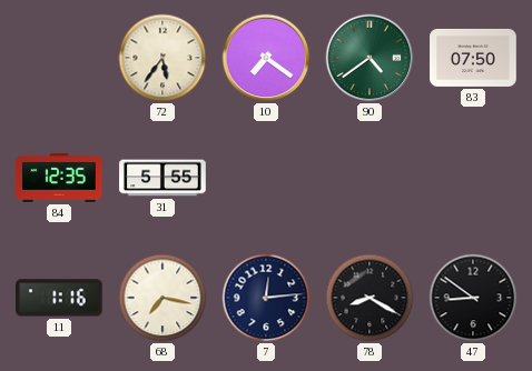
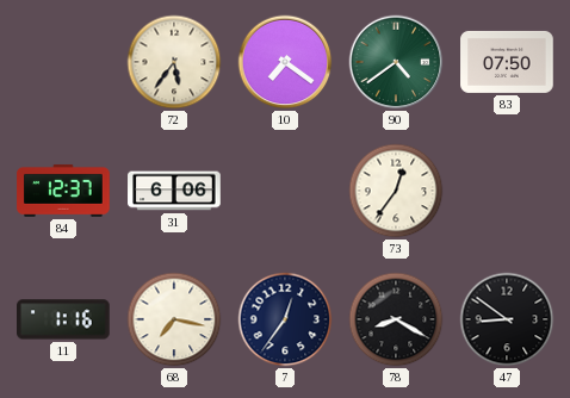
84: 12:35 -> 12:37 (63, 191)
31: 5:55 -> 6:06 (174, 191)
73: none -> 12:36 (396, 191)
7: 12:14 -> 12:36 (285, 319)
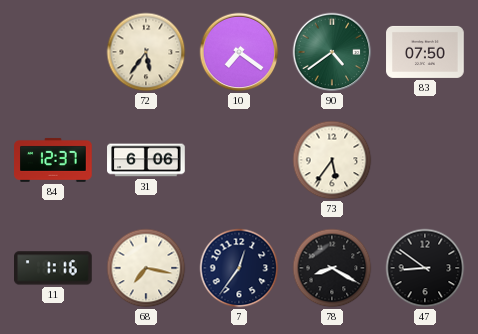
73: 12:36 -> 5:36 (332, 160)
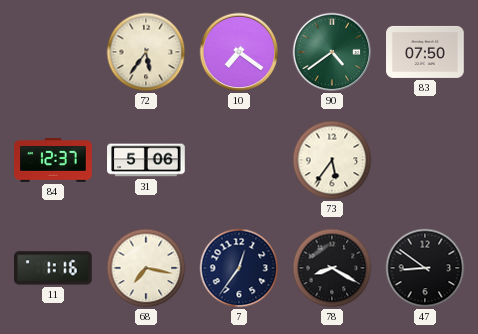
31: 6:06 -> 5:06 (146, 160)
